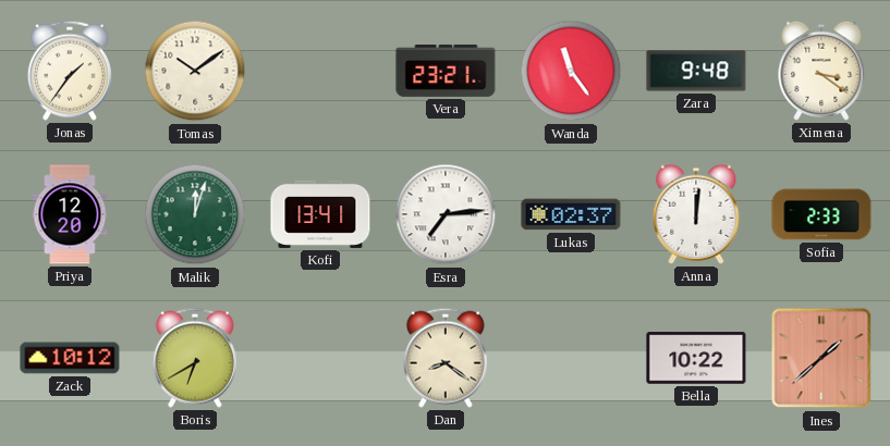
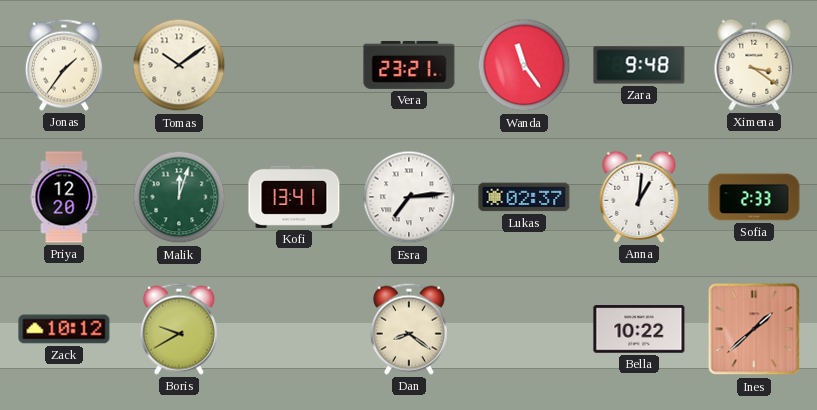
Anna: 12:01 -> 1:01 (639, 197)
Boris: 6:40 -> 9:40 (179, 329)
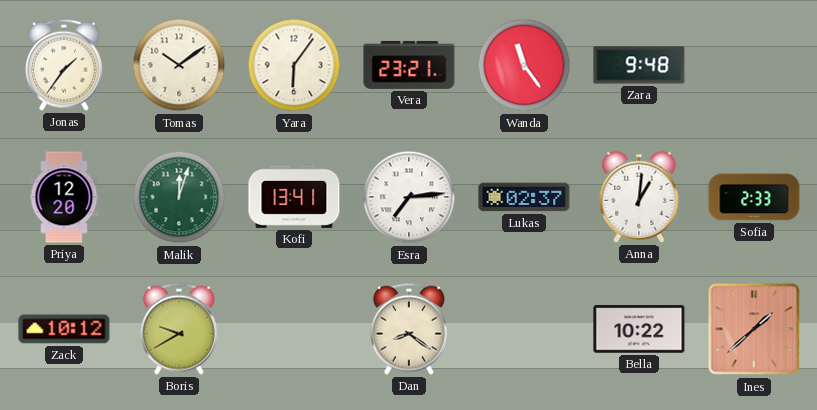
Yara: none -> 6:06 (294, 65)
Ximena: 3:21 -> none (754, 65)
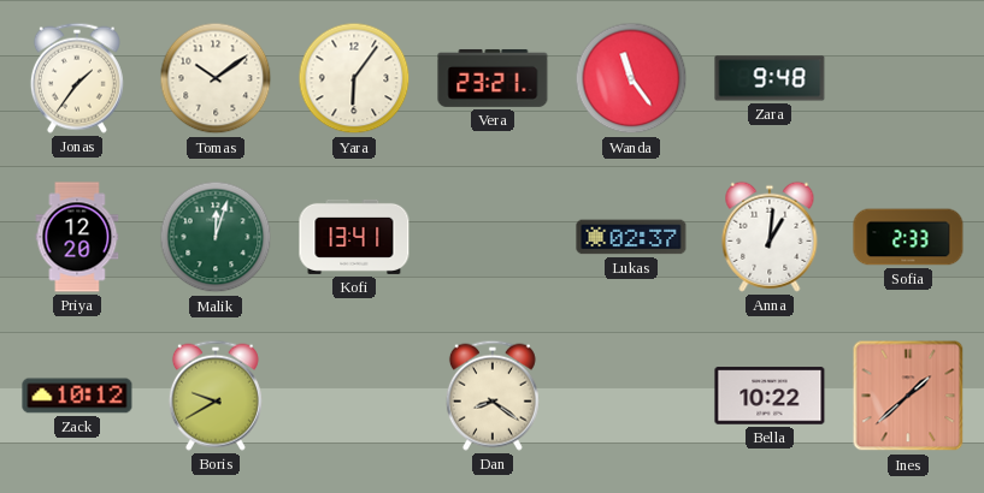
Esra: 7:14 -> none (409, 197)
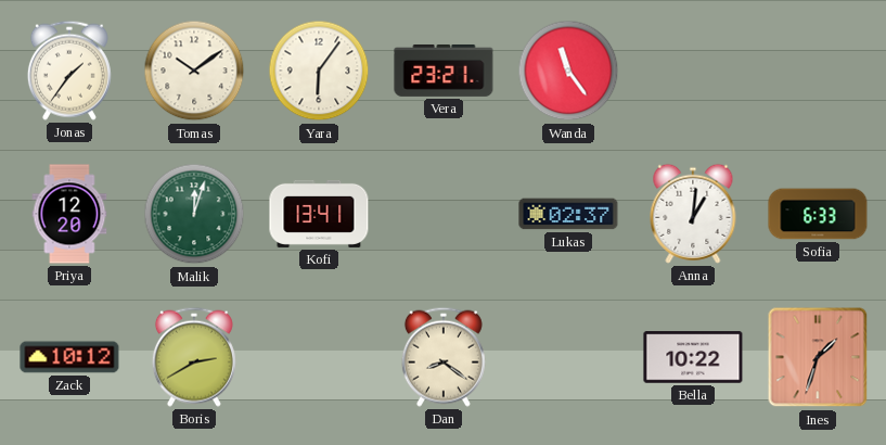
Zara: 9:48 -> none (770, 78)
Sofia: 2:33 -> 6:33 (818, 214)
Boris: 9:40 -> 2:40 (194, 357)
Ines: 1:38 -> 1:33 (818, 357)
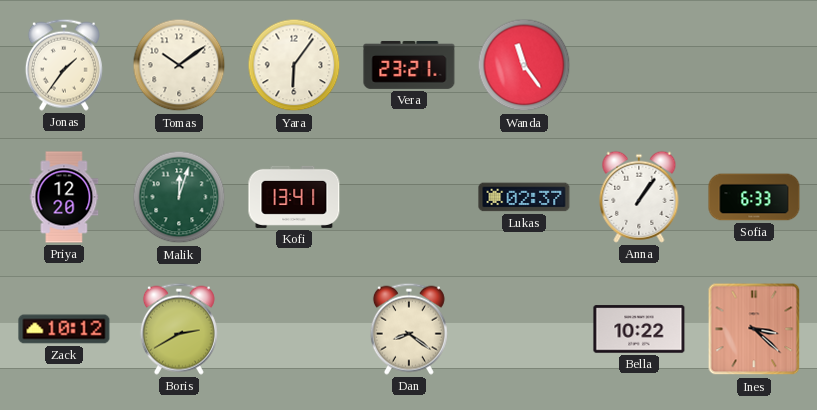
Anna: 1:01 -> 1:06 (639, 197)
Ines: 1:33 -> 3:22 (754, 329)
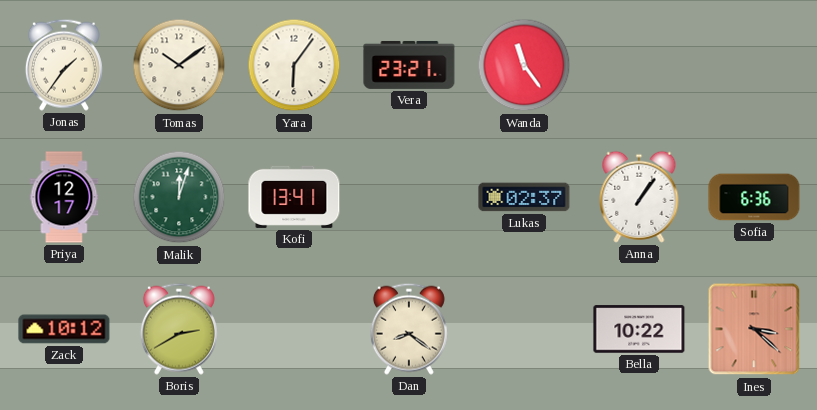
Priya: 12:20 -> 12:17 (64, 197)
Sofia: 6:33 -> 6:36 (754, 197)
